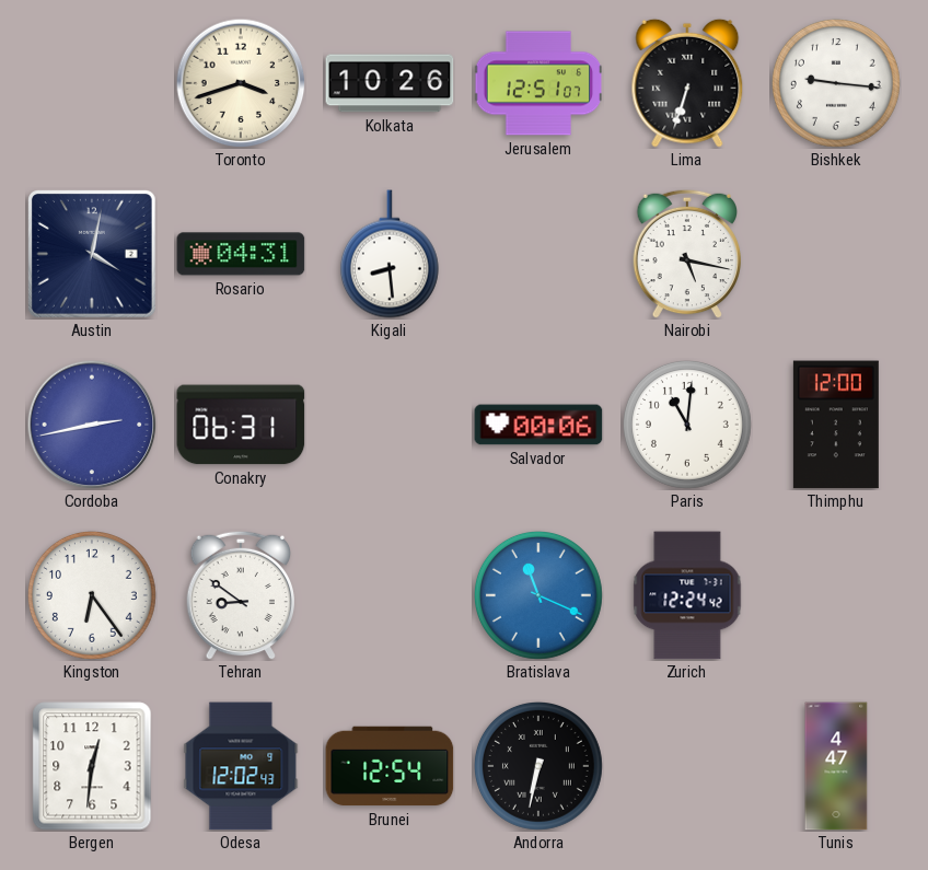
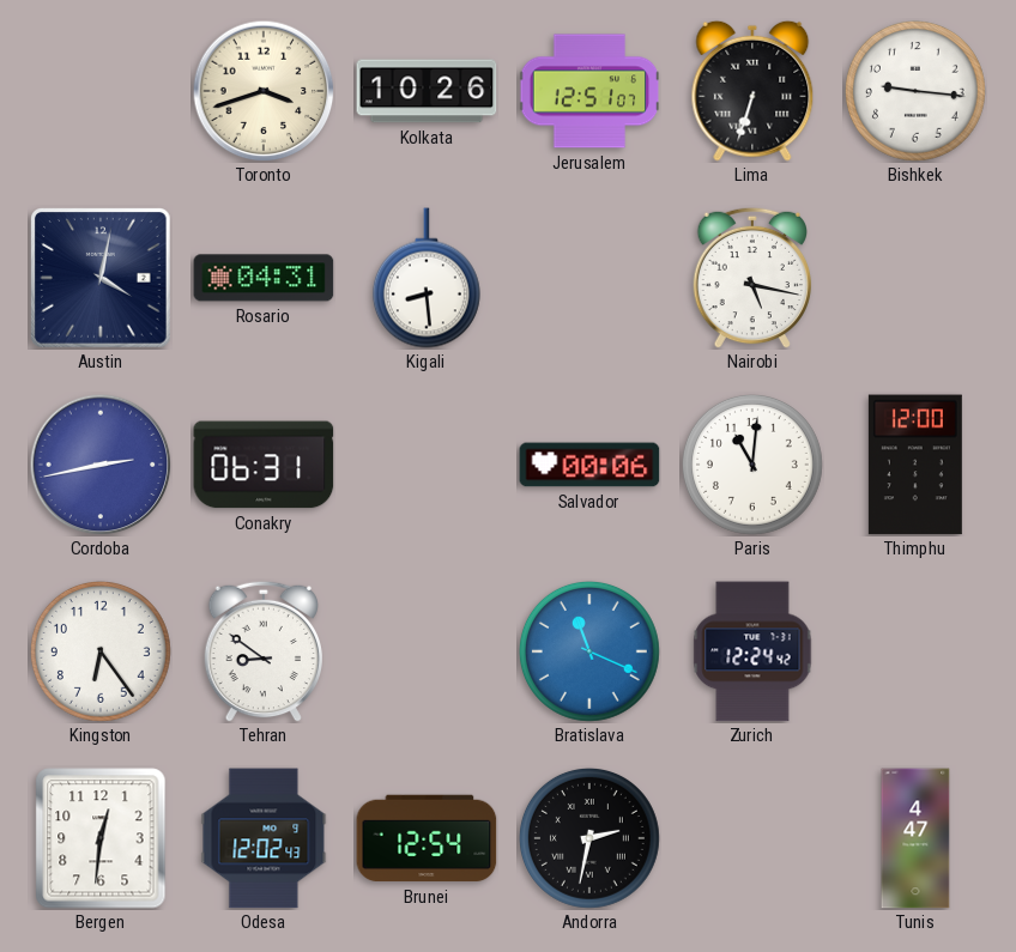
Andorra: 6:32 -> 2:32 (589, 838)
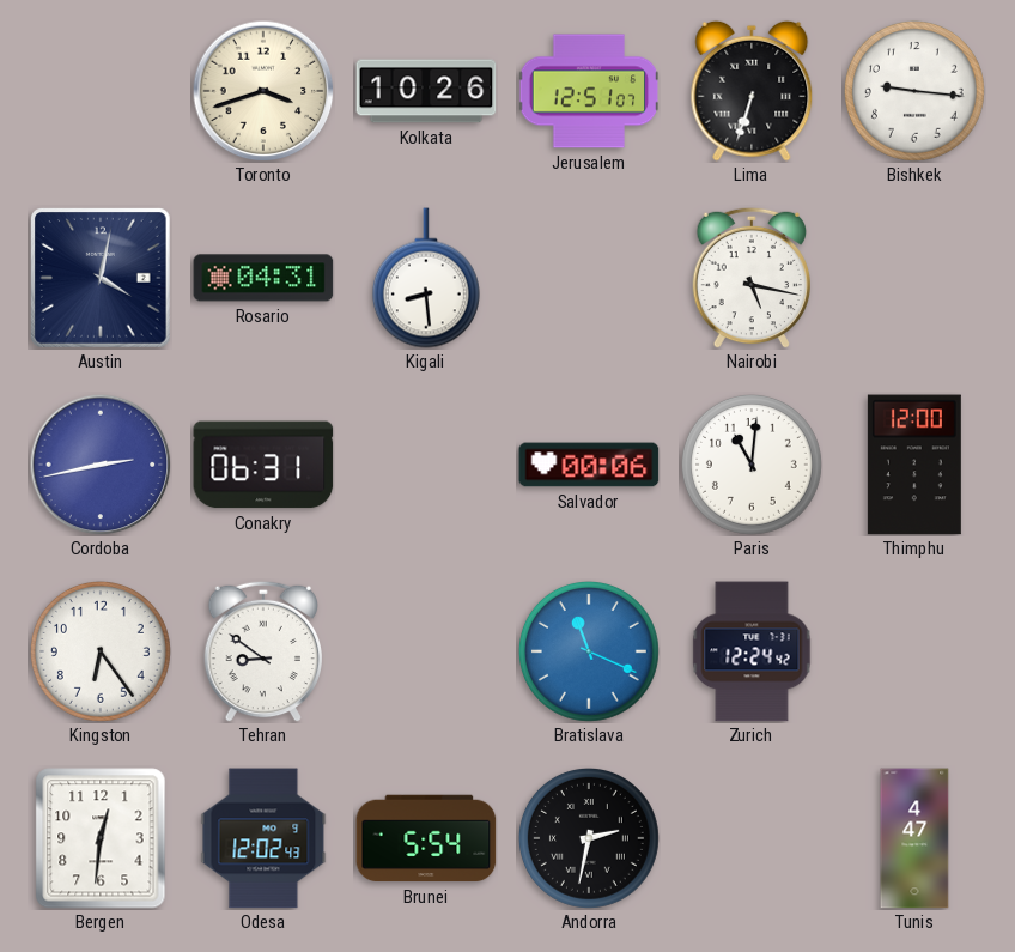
Brunei: 12:54 -> 5:54 (426, 838)
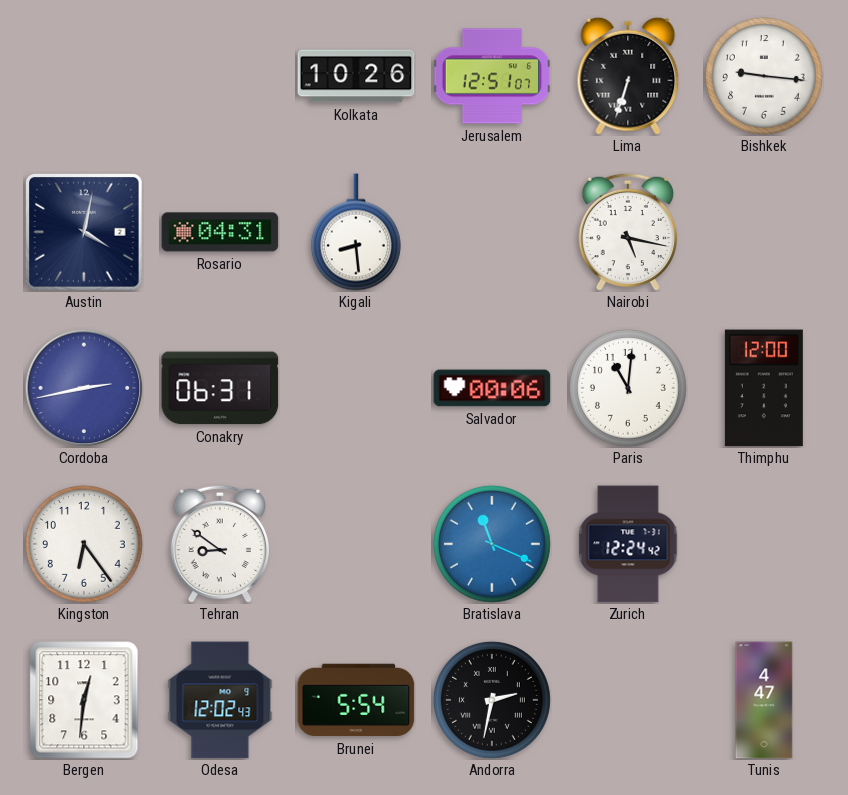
Toronto: 3:42 -> none (263, 91)
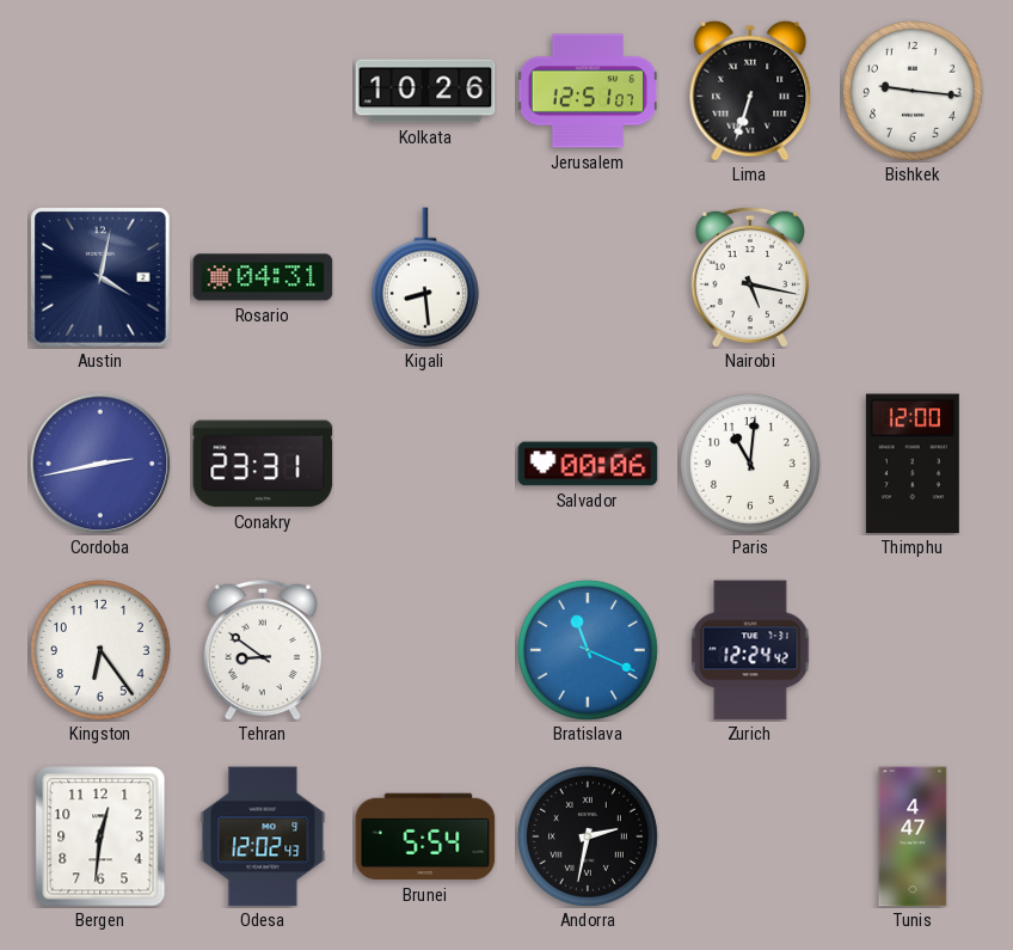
Conakry: 06:31 -> 23:31 (263, 464)
